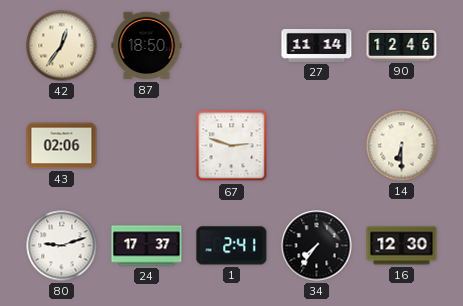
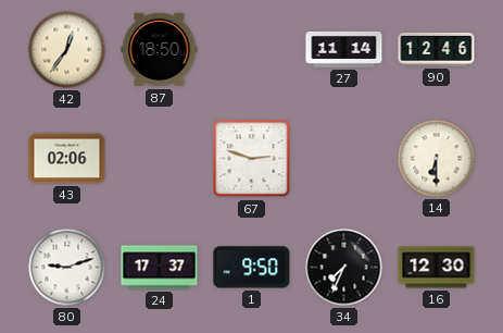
1: 2:41 -> 9:50 (252, 268)
34: 7:36 -> 7:34 (344, 268)
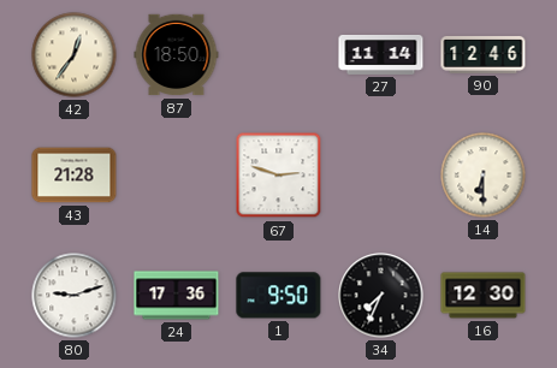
43: 02:06 -> 21:28 (75, 176)
24: 17:37 -> 17:36 (177, 296)
